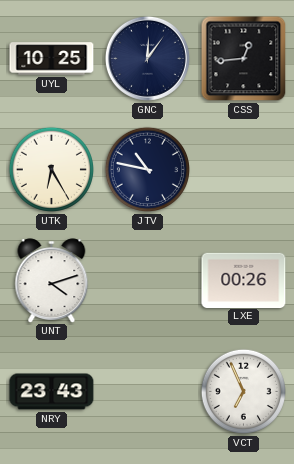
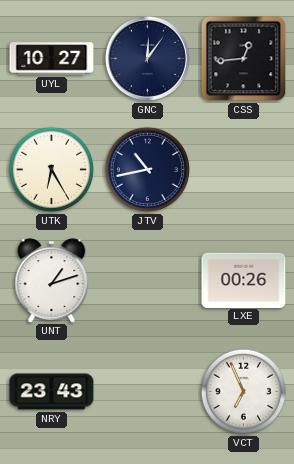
UYL: 10:25 -> 10:27 (52, 59)
JTV: 10:47 -> 10:43 (147, 169)
UNT: 4:12 -> 1:12 (52, 280)
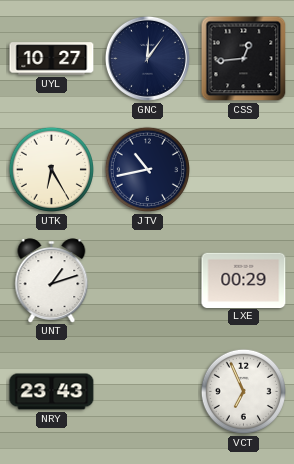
LXE: 00:26 -> 00:29 (244, 280)
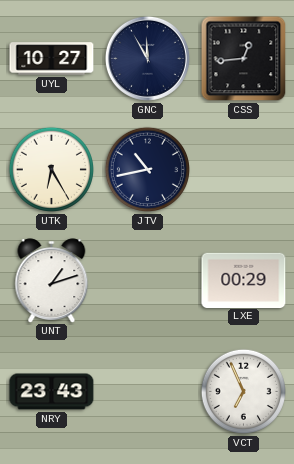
GNC: 12:06 -> 11:55 (147, 58)
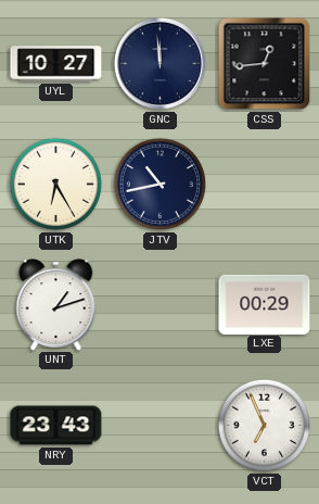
GNC: 11:55 -> 11:59 (159, 63)
